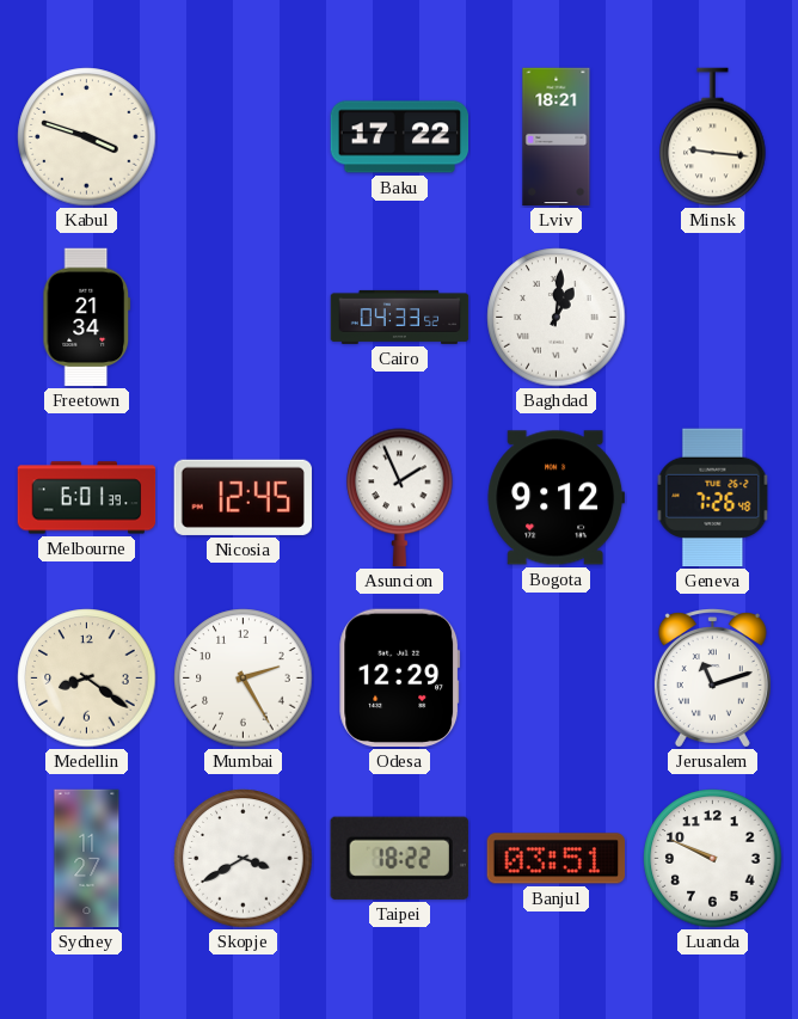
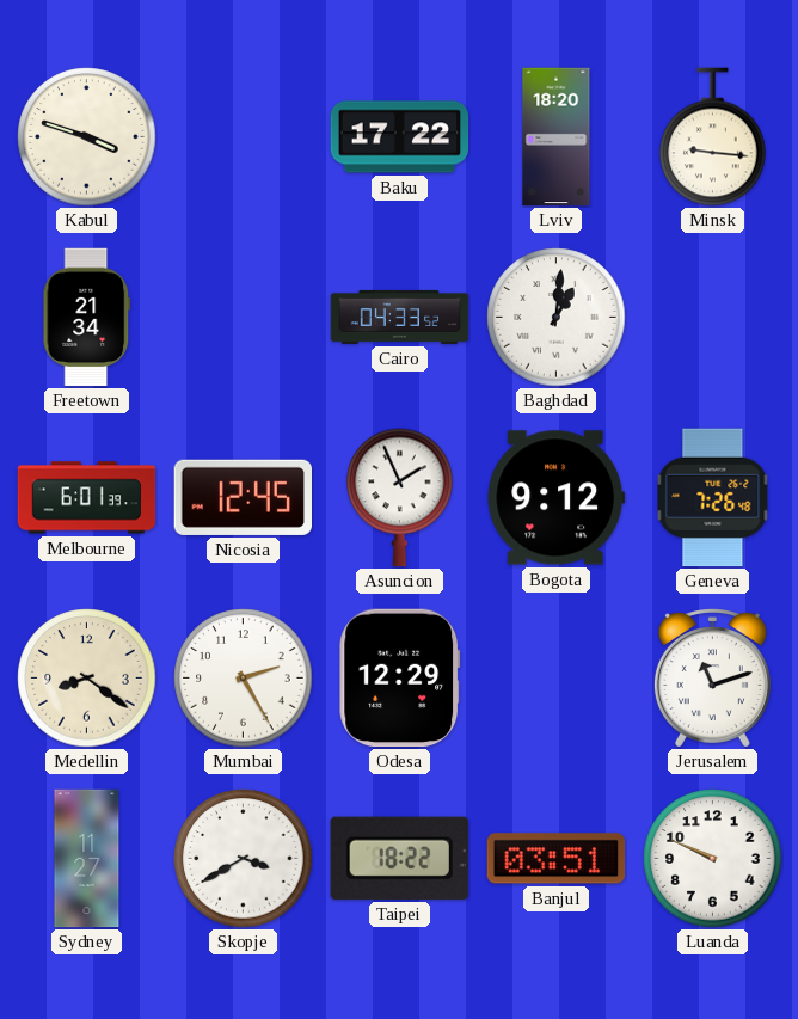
Lviv: 18:21 -> 18:20 (557, 137)
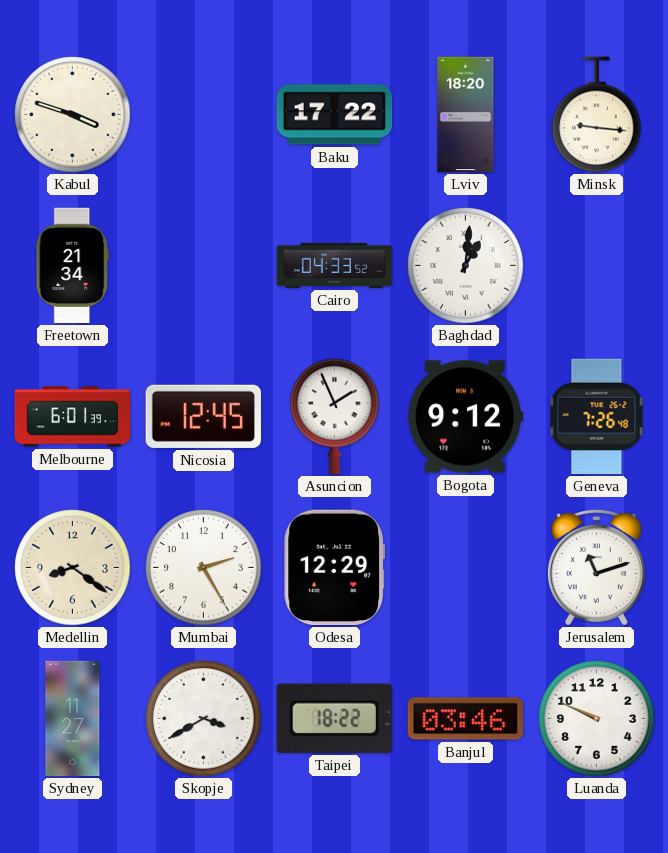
Banjul: 03:51 -> 03:46 (466, 719)
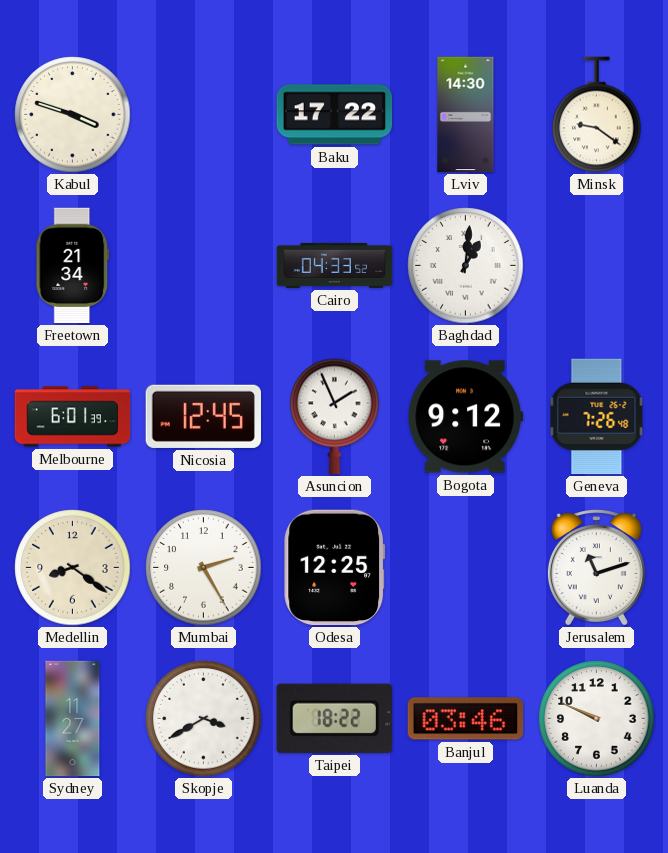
Lviv: 18:20 -> 14:30 (466, 115)
Minsk: 9:16 -> 9:21 (597, 115)
Odesa: 12:29 -> 12:25 (335, 568)
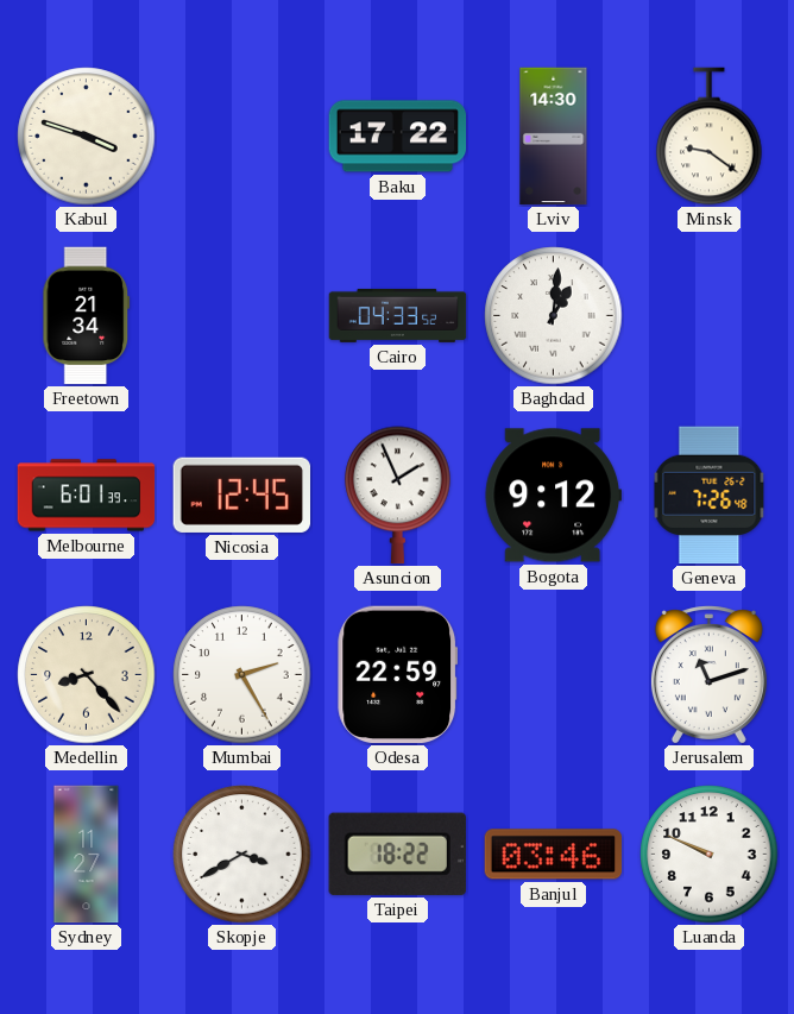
Medellin: 8:21 -> 8:23 (87, 675)
Odesa: 12:25 -> 22:59 (398, 675)
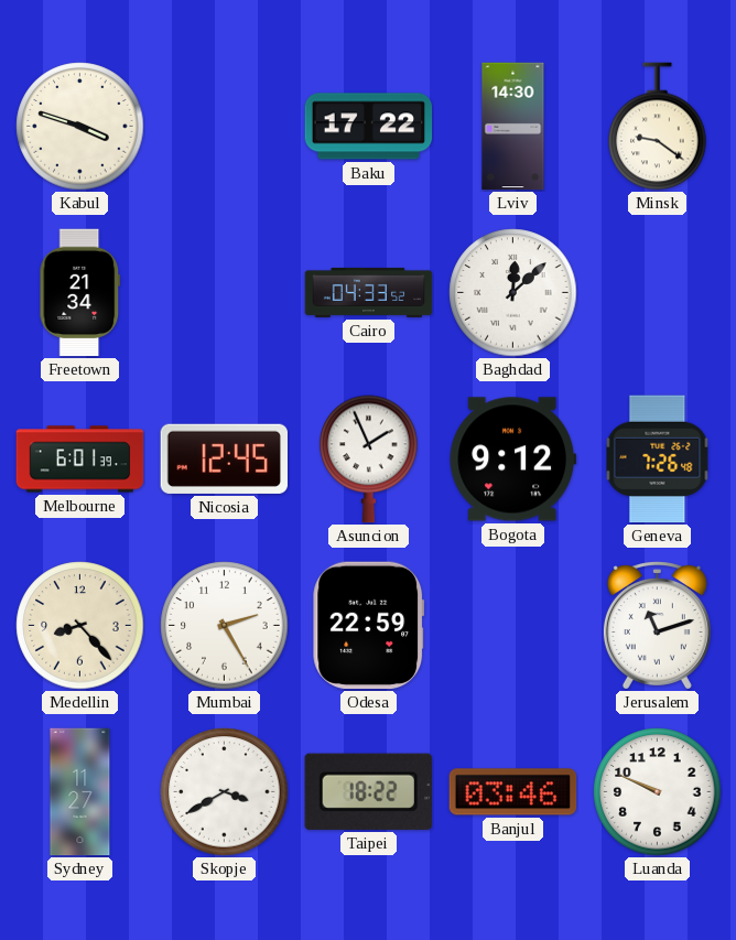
Baghdad: 1:01 -> 12:08 (513, 293)
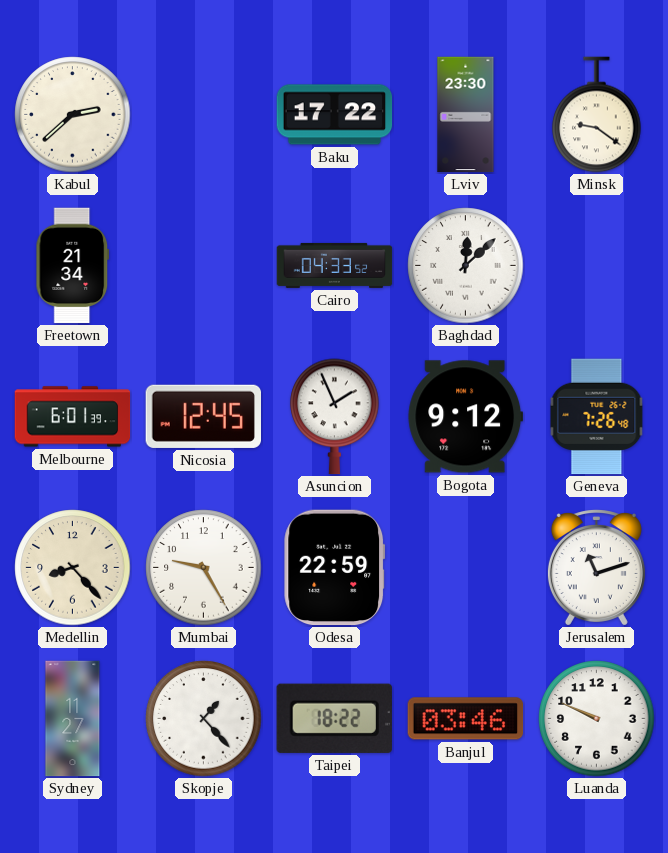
Kabul: 3:48 -> 2:38 (73, 115)
Lviv: 14:30 -> 23:30 (466, 115)
Mumbai: 2:25 -> 9:25 (204, 568)
Skopje: 3:40 -> 1:23 (204, 719)
